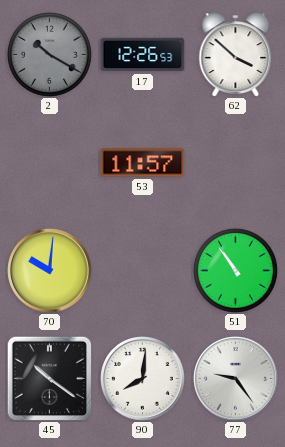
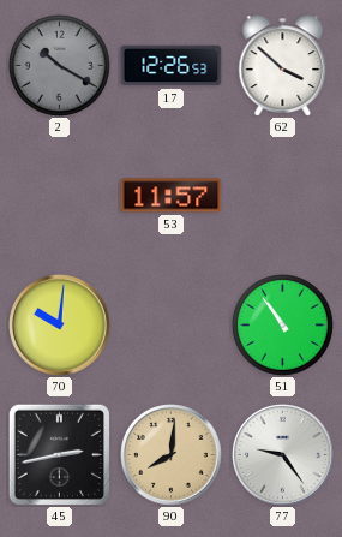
45: 10:21 -> 2:43 (59, 454)
90 dial: white -> champagne (172, 455)
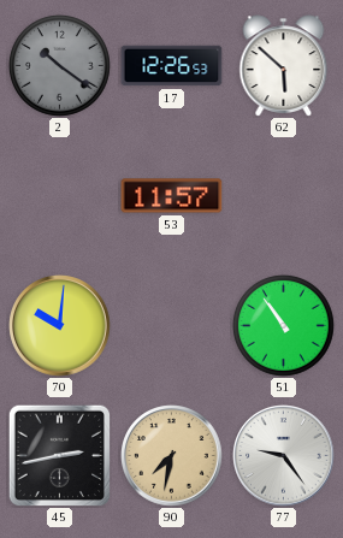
2: 10:20 -> 10:21 (59, 65)
62: 3:52 -> 5:52 (284, 66)
90: 8:01 -> 7:32 (172, 456)
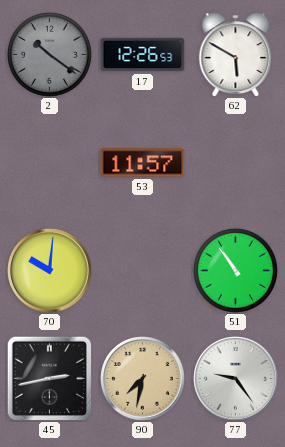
62: 5:52 -> 5:50 (236, 55)
